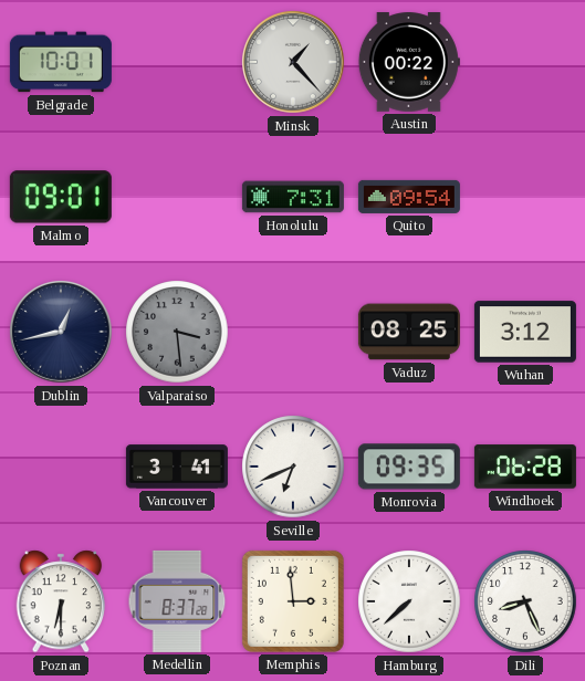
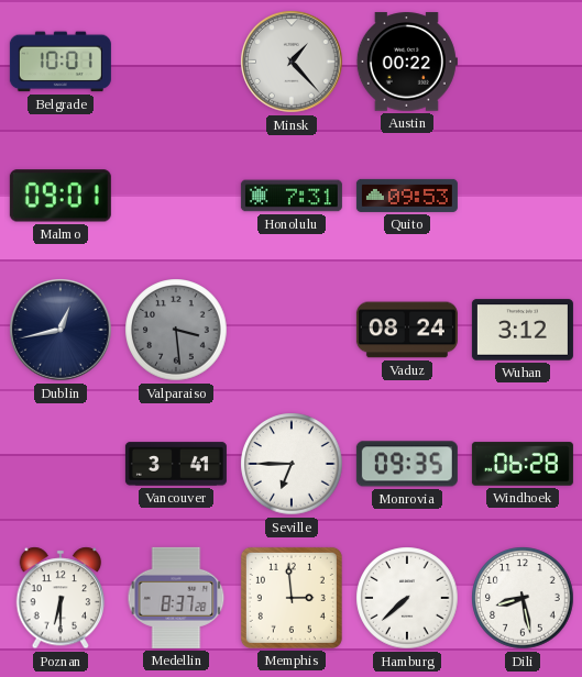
Quito: 09:54 -> 09:53 (407, 196)
Vaduz: 08:25 -> 08:24 (407, 330)
Seville: 6:41 -> 6:45 (292, 464)
Dili: 8:26 -> 8:28 (523, 598)
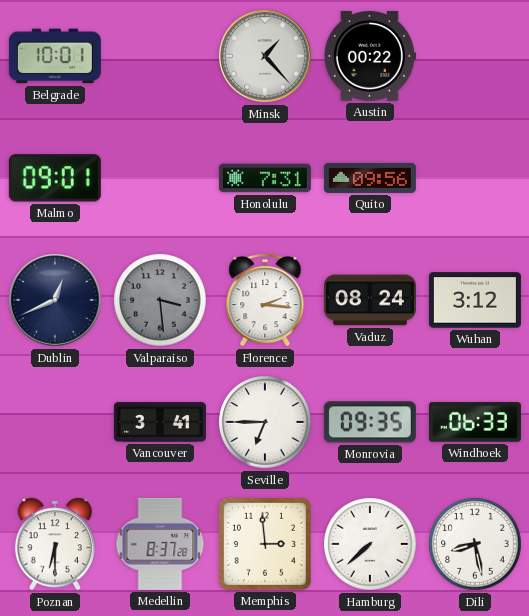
Quito: 09:53 -> 09:56 (370, 178)
Dublin: 12:43 -> 12:41 (56, 301)
Florence: none -> 2:16 (265, 300)
Windhoek: 06:28 -> 06:33 (475, 422)
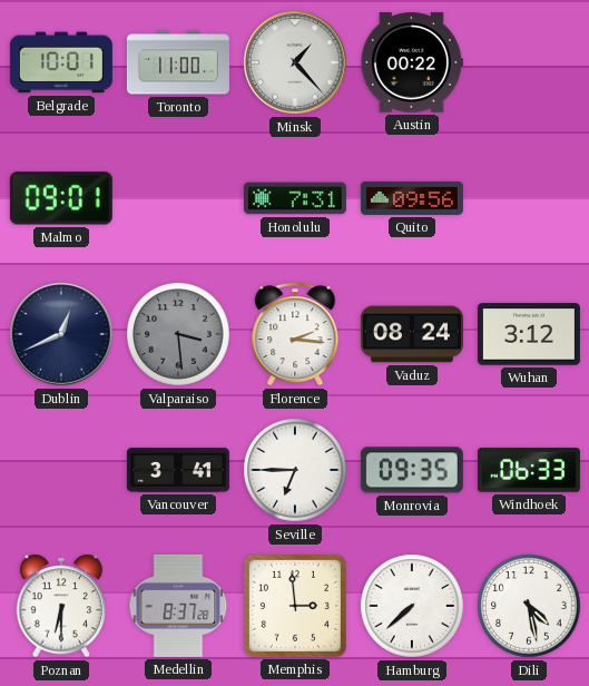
Toronto: none -> 11:00 (178, 62)
Dili: 8:28 -> 4:28 (529, 606)
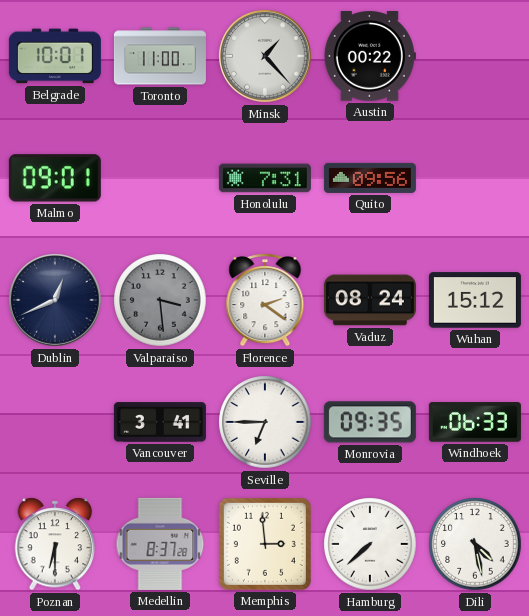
Florence: 2:16 -> 2:21 (265, 300)
Wuhan: 3:12 -> 15:12 (475, 300)
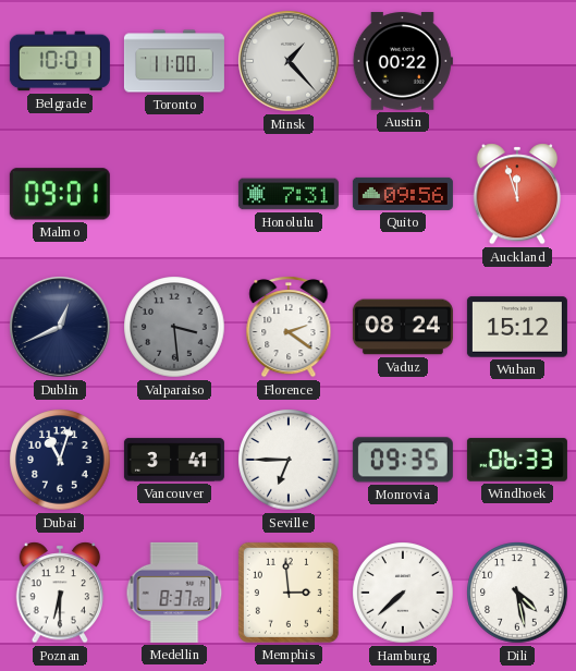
Auckland: none -> 11:57 (517, 194)
Dubai: none -> 11:03 (60, 460)
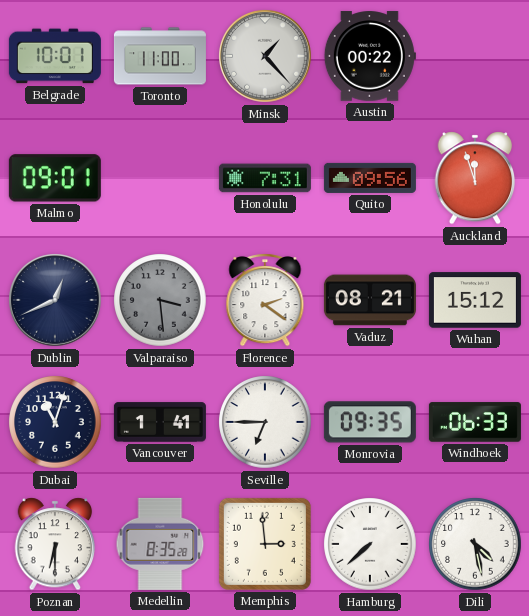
Vaduz: 08:24 -> 08:21 (370, 300)
Vancouver: 3:41 -> 1:41 (160, 422)
Medellin: 8:37 -> 8:35 (160, 544)
